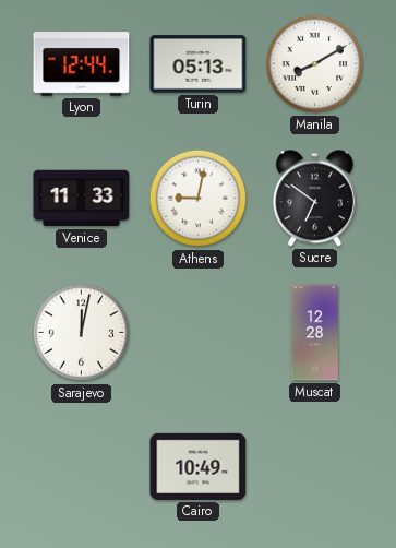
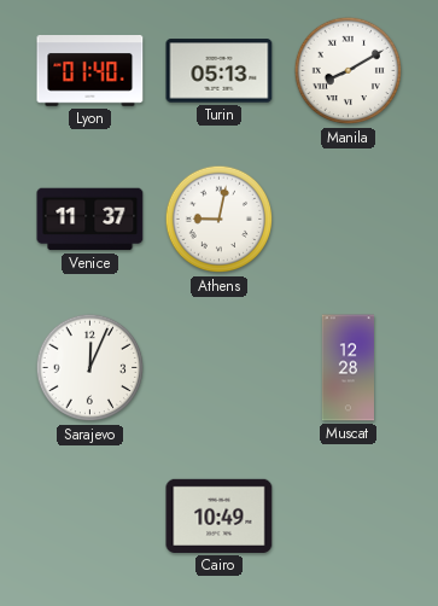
Lyon: 12:44 -> 01:40 (90, 71)
Venice: 11:33 -> 11:37 (90, 220)
Sucre: 6:51 -> none (314, 199)
Sarajevo: 12:02 -> 12:04 (90, 368)
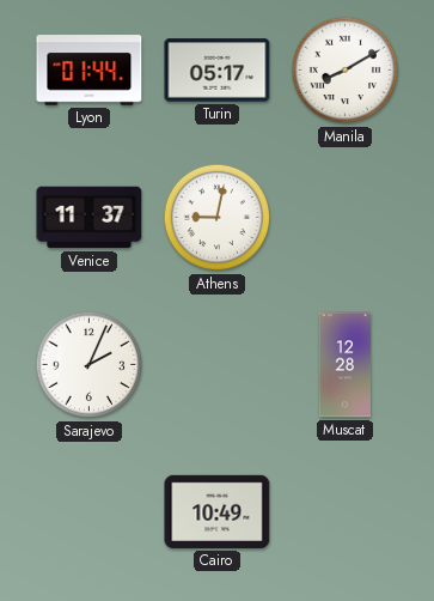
Lyon: 01:40 -> 01:44 (90, 71)
Turin: 05:13 -> 05:17 (218, 71)
Sarajevo: 12:04 -> 2:04 (90, 365)
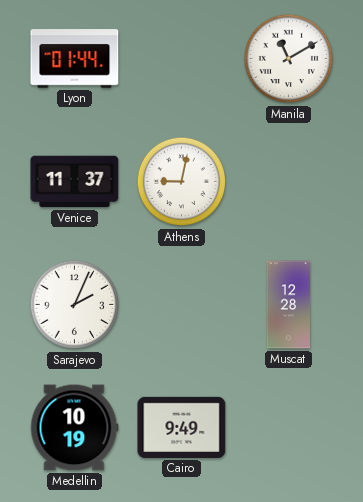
Turin: 05:17 -> none (218, 71)
Manila: 8:10 -> 11:10 (289, 59)
Medellin: none -> 10:19 (74, 428)
Cairo: 10:49 -> 9:49 (182, 427)
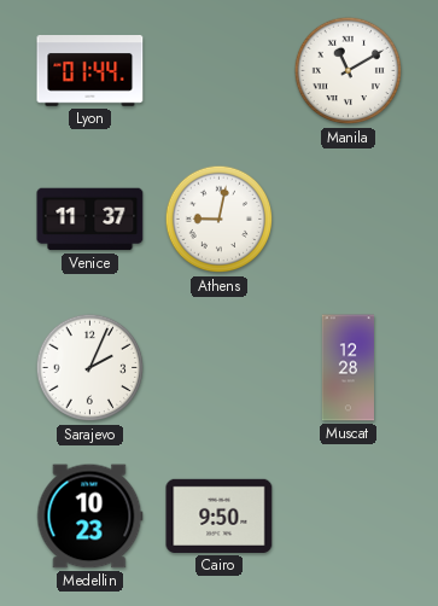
Medellin: 10:19 -> 10:23 (89, 517)
Cairo: 9:49 -> 9:50 (220, 515)
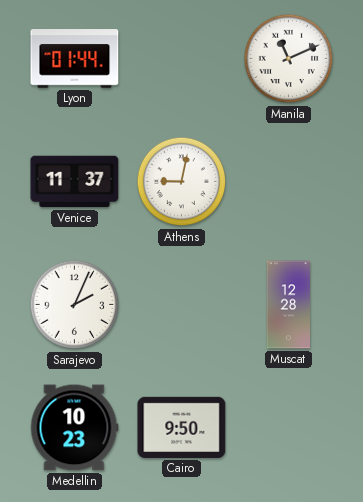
Manila: 11:10 -> 11:11 (289, 59)
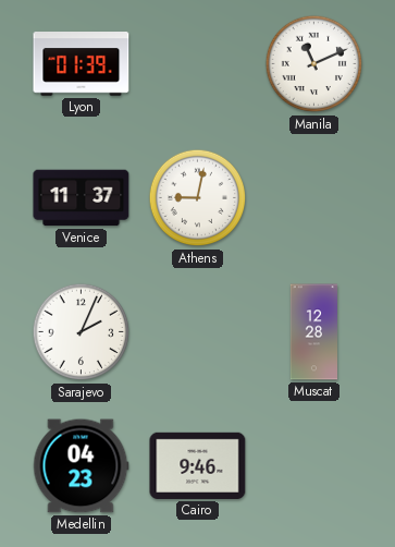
Lyon: 01:44 -> 01:39 (82, 64)
Medellin: 10:23 -> 04:23 (81, 466)
Cairo: 9:50 -> 9:46 (198, 465)
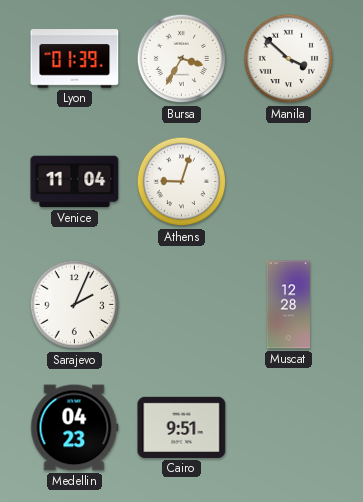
Bursa: none -> 3:35 (182, 59)
Manila: 11:11 -> 3:52 (289, 59)
Venice: 11:37 -> 11:04 (75, 182)
Athens: 9:02 -> 9:03 (182, 182)
Cairo: 9:46 -> 9:51 (182, 427)
